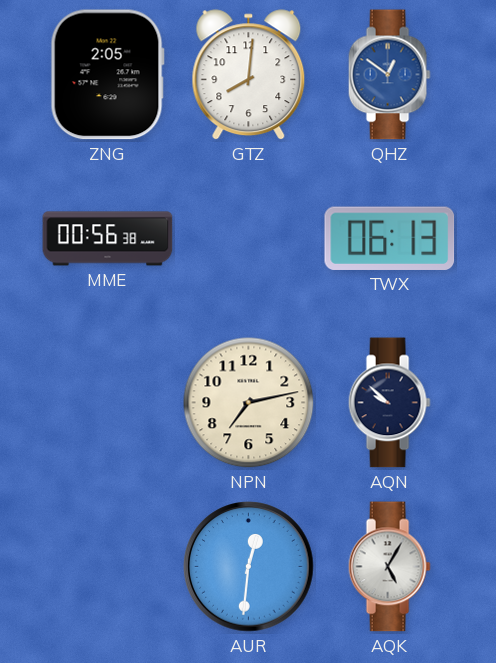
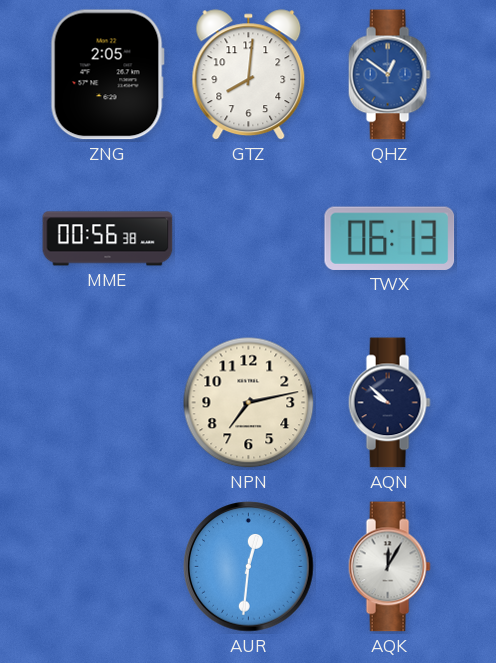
AQK: 5:05 -> 12:05 (389, 567)
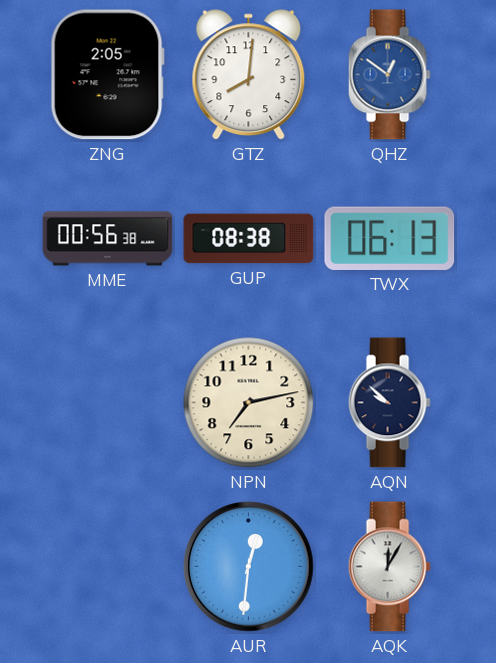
GUP: none -> 08:38 (249, 239)
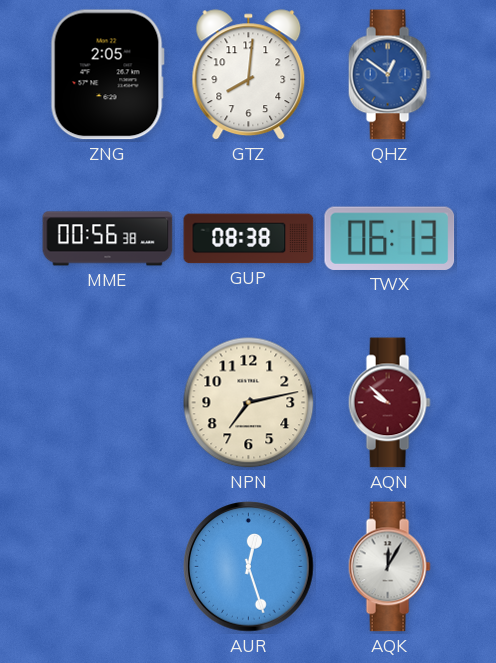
AQN dial: navy -> burgundy (389, 403)
AUR: 12:31 -> 12:27 (249, 567)
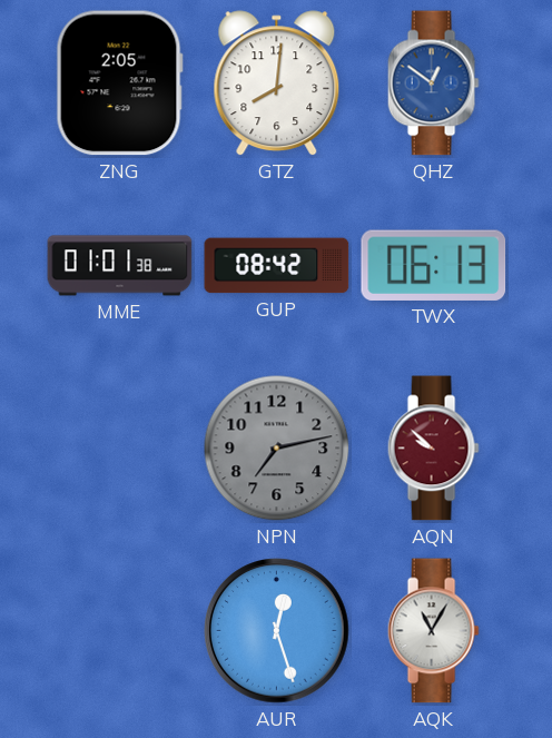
MME: 00:56 -> 01:01 (120, 266)
GUP: 08:38 -> 08:42 (277, 266)
NPN dial: cream -> grey (277, 449)
AQK: 12:05 -> 11:05 (433, 631)
